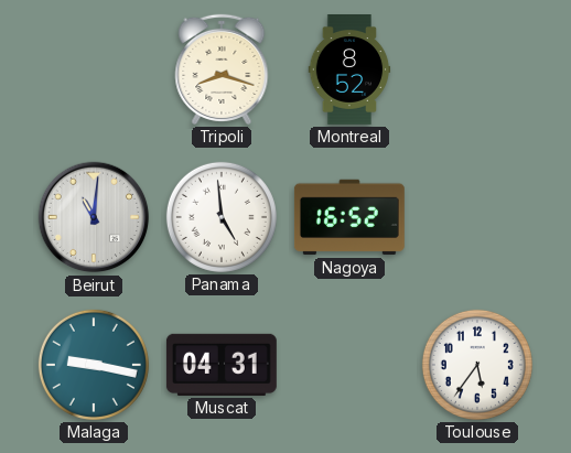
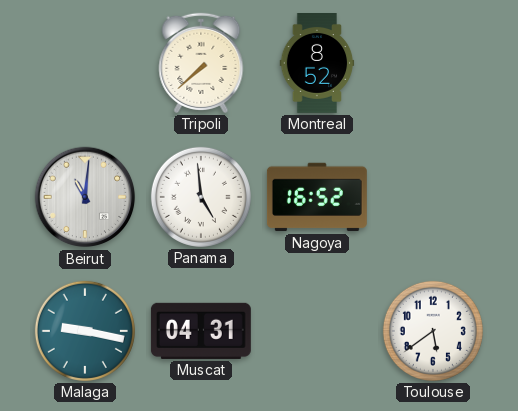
Tripoli: 8:18 -> 7:38 (201, 63)
Toulouse: 5:36 -> 5:39 (433, 331)
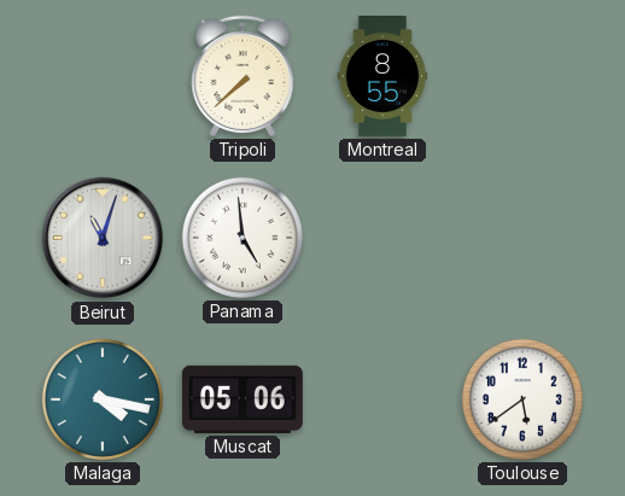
Montreal: 8:52 -> 8:55 (382, 77)
Beirut: 11:01 -> 11:03 (103, 238)
Nagoya: 16:52 -> none (317, 197)
Malaga: 9:17 -> 4:17 (103, 399)
Muscat: 04:31 -> 05:06 (243, 399)
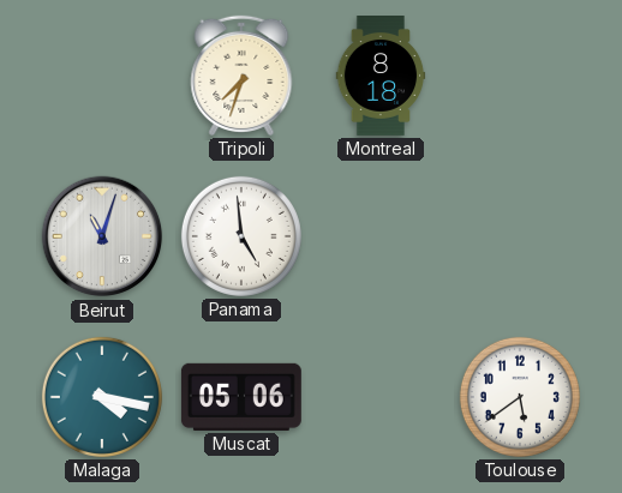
Tripoli: 7:38 -> 7:33 (241, 76)
Montreal: 8:55 -> 8:18 (381, 77)
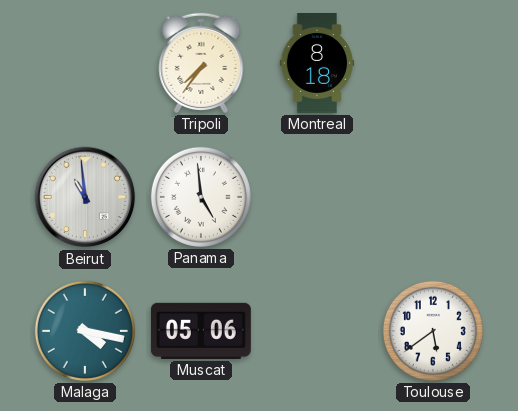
Tripoli: 7:33 -> 7:36 (201, 63)
Beirut: 11:03 -> 10:59 (85, 197)
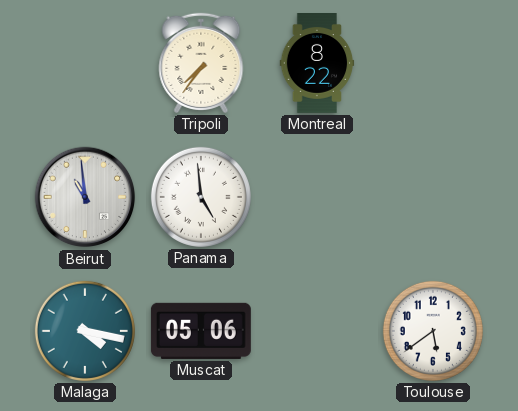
Montreal: 8:18 -> 8:22 (317, 64)
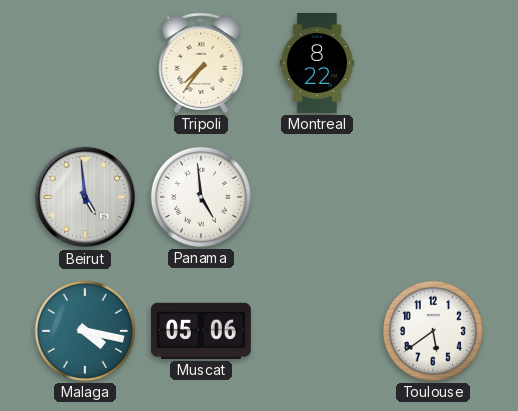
Beirut: 10:59 -> 4:59 (85, 197)
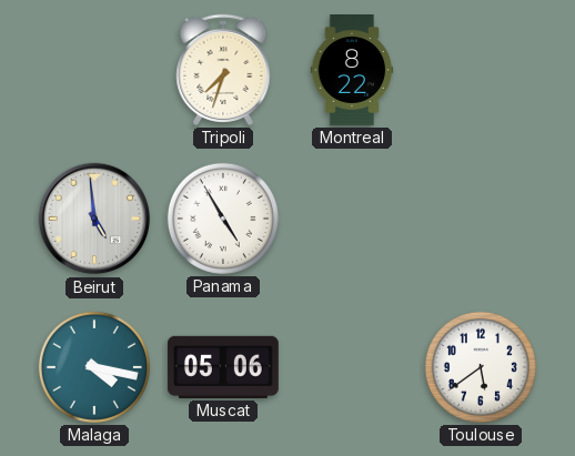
Tripoli: 7:36 -> 7:33 (223, 70)
Panama: 4:59 -> 4:55 (223, 219)
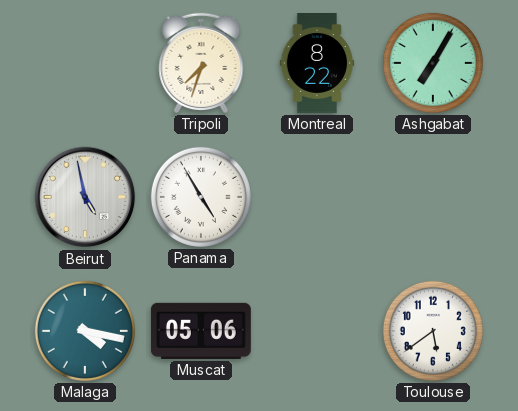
Ashgabat: none -> 7:05 (433, 63)
Beirut: 4:59 -> 4:58 (85, 197)
